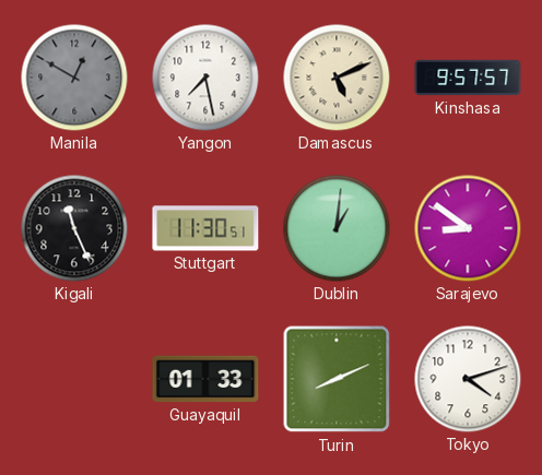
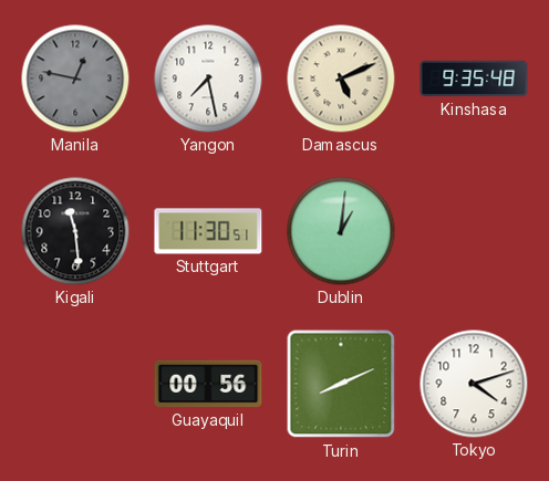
Manila: 12:50 -> 12:47 (75, 79)
Kinshasa: 9:57 -> 9:35 (474, 79)
Kigali: 11:26 -> 11:29 (75, 231)
Sarajevo: 8:51 -> none (468, 228)
Guayaquil: 01:33 -> 00:56 (208, 384)
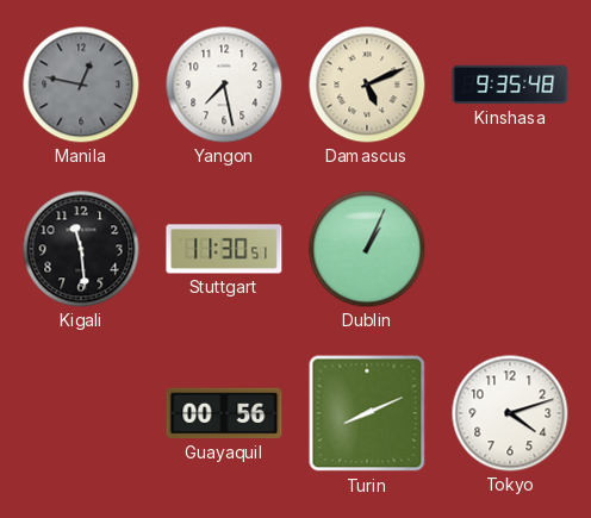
Dublin: 1:01 -> 1:04 (367, 249)
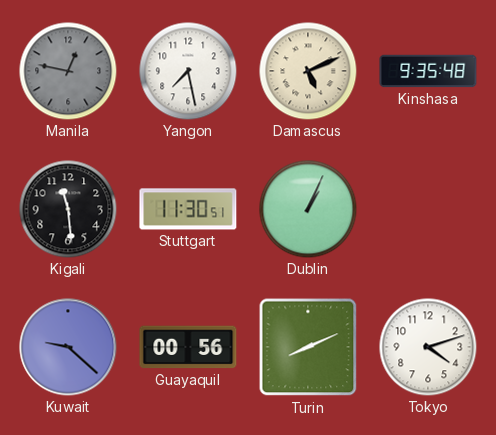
Kuwait: none -> 9:22 (68, 347)
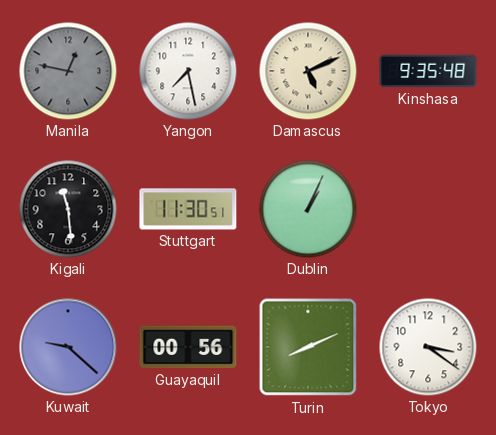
Tokyo: 4:12 -> 3:21 (428, 347)
